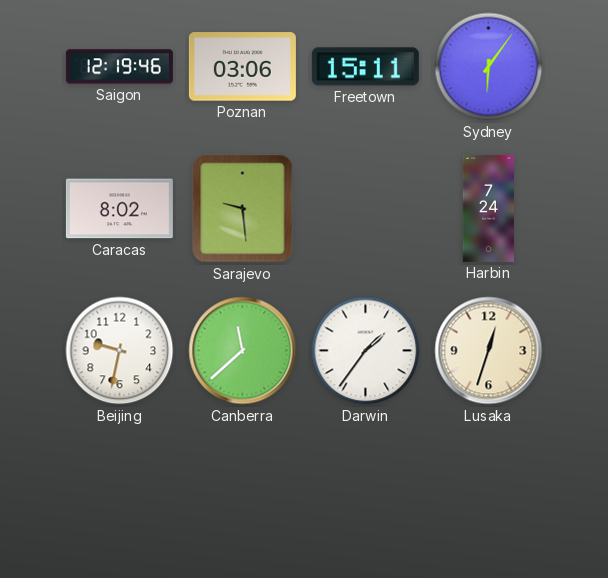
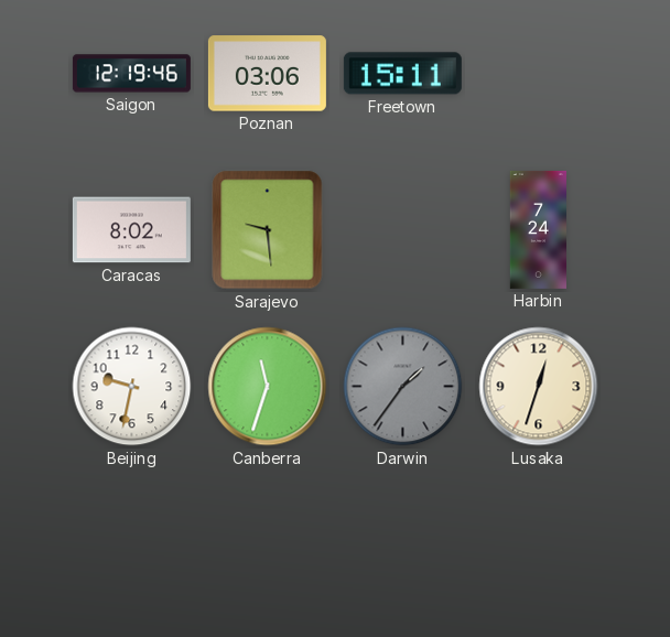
Sydney: 6:06 -> none (489, 67)
Canberra: 11:38 -> 11:33 (268, 387)
Darwin dial: white -> grey (403, 387)
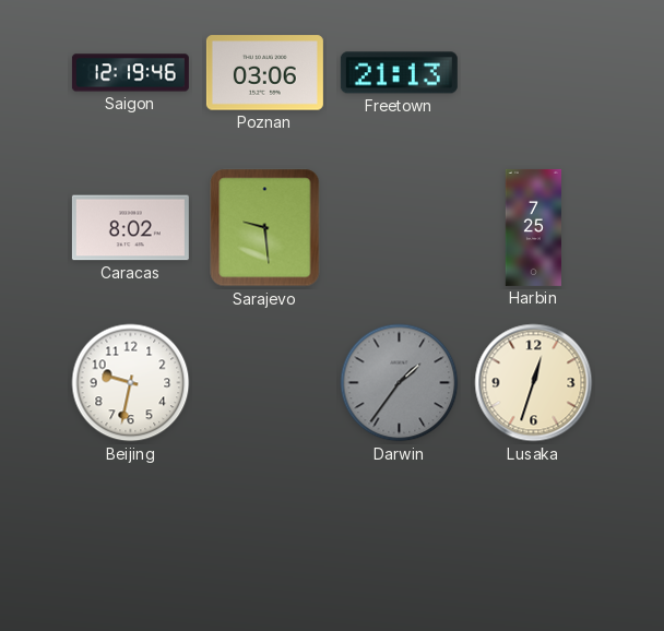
Freetown: 15:11 -> 21:13 (399, 73)
Harbin: 7:24 -> 7:25 (533, 227)
Canberra: 11:33 -> none (268, 387)
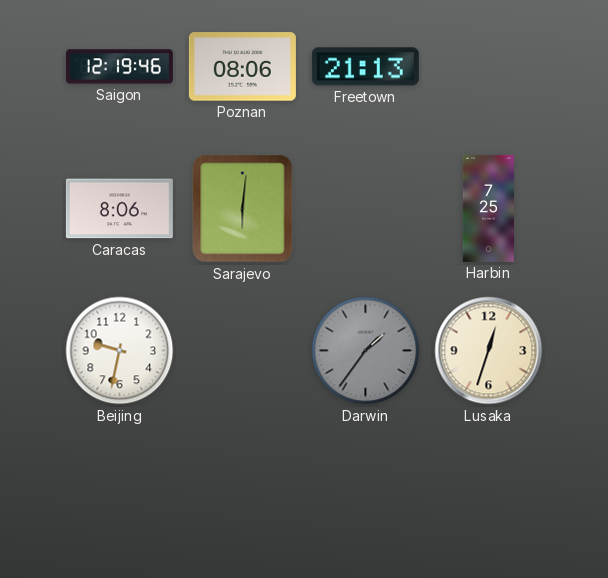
Poznan: 03:06 -> 08:06 (242, 67)
Caracas: 8:02 -> 8:06 (119, 209)
Sarajevo: 9:29 -> 6:01 (243, 209)
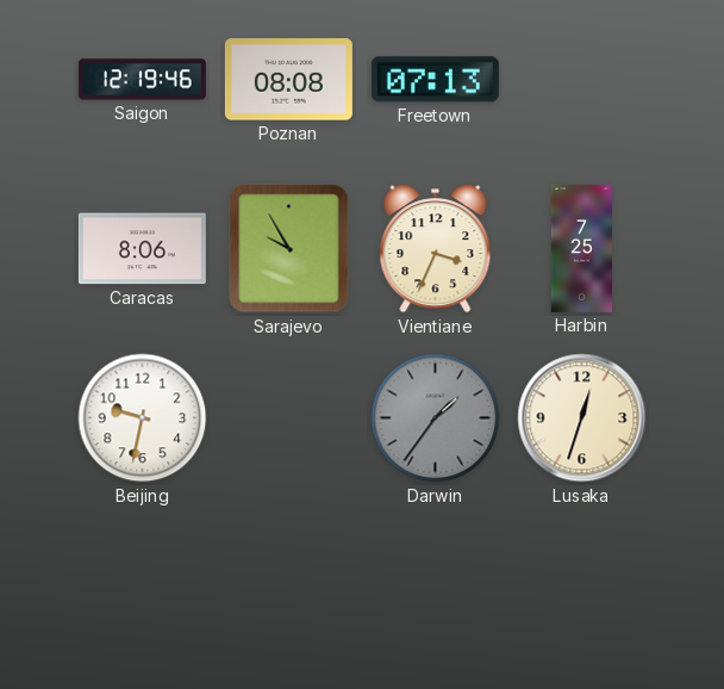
Poznan: 08:06 -> 08:08 (288, 80)
Freetown: 21:13 -> 07:13 (435, 80)
Sarajevo: 6:01 -> 9:55 (289, 249)
Vientiane: none -> 3:34 (436, 249)
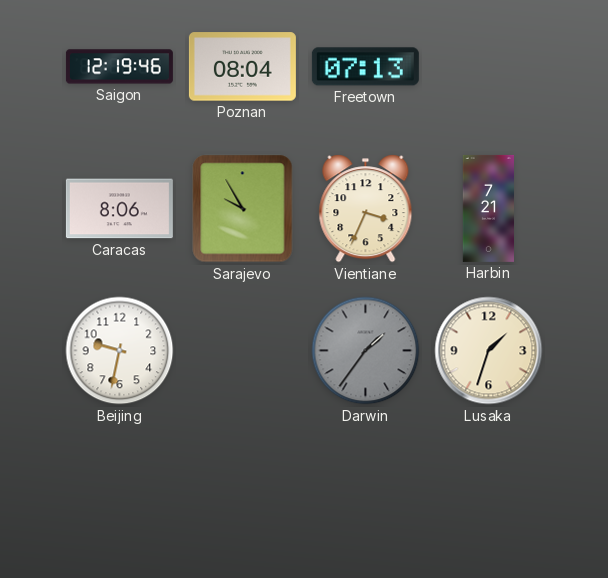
Poznan: 08:08 -> 08:04 (242, 67)
Harbin: 7:25 -> 7:21 (488, 208)
Lusaka: 12:33 -> 1:33 (489, 351)
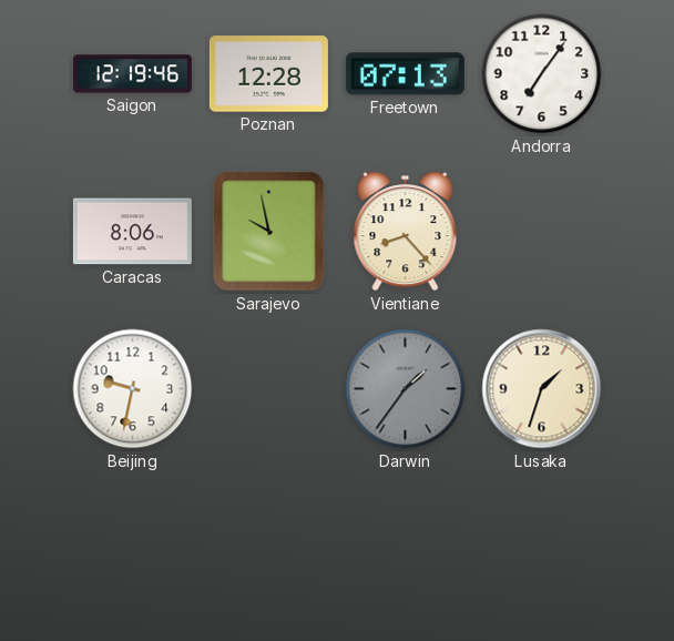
Poznan: 08:04 -> 12:28 (268, 74)
Andorra: none -> 7:06 (542, 74)
Sarajevo: 9:55 -> 9:58 (269, 232)
Vientiane: 3:34 -> 8:23 (406, 232)
Harbin: 7:21 -> none (488, 208)
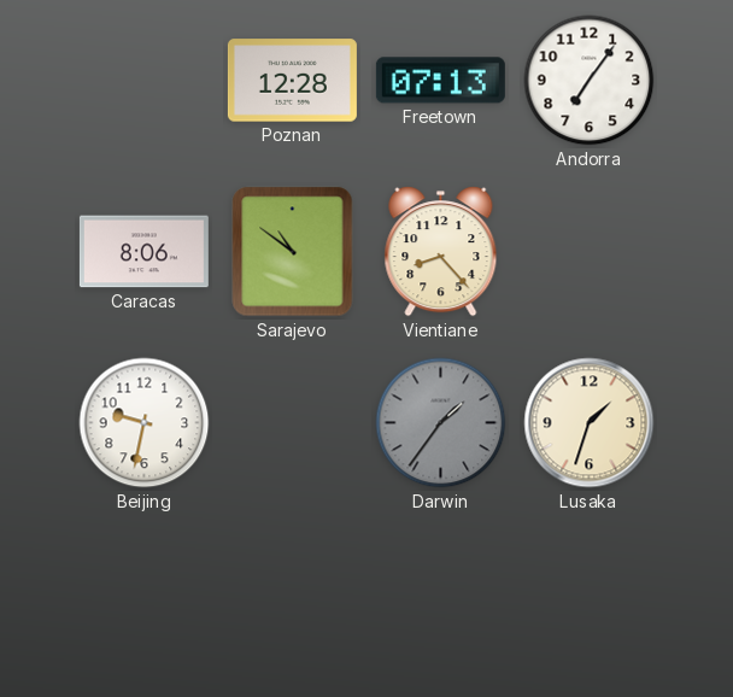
Saigon: 12:19 -> none (132, 74)
Sarajevo: 9:58 -> 10:51 (293, 252)
